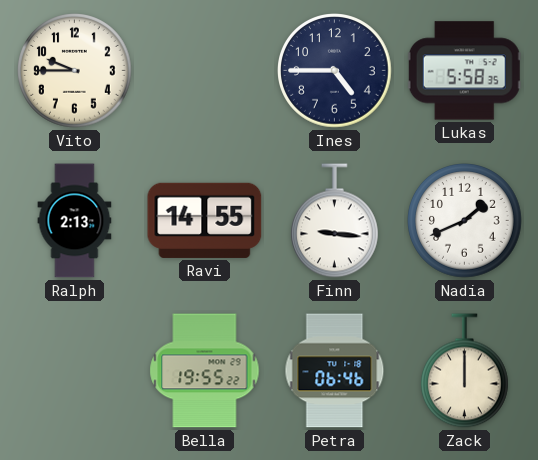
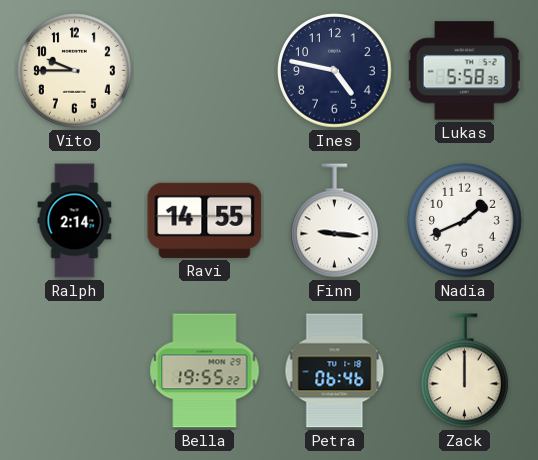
Ines: 4:45 -> 4:47 (335, 71)
Ralph: 2:13 -> 2:14 (75, 221)
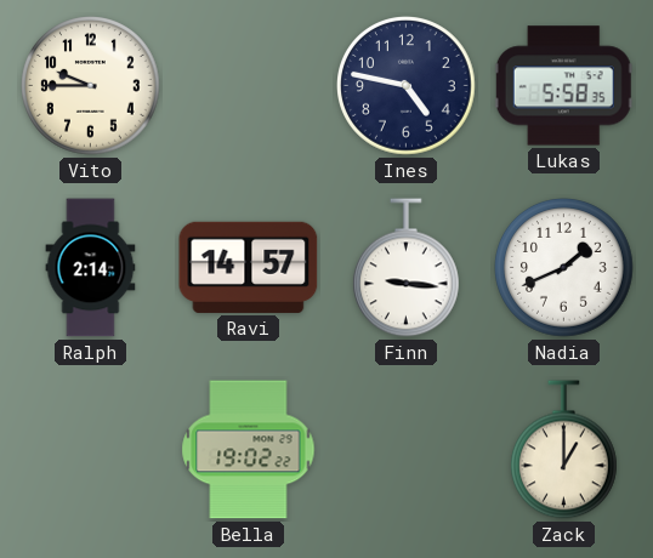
Ravi: 14:55 -> 14:57 (249, 267)
Bella: 19:55 -> 19:02 (249, 450)
Petra: 06:46 -> none (335, 371)
Zack: 12:00 -> 1:00 (564, 450)
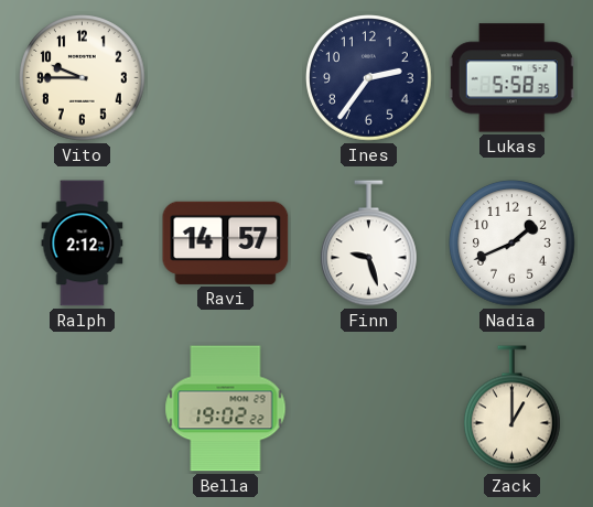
Ines: 4:47 -> 2:36 (369, 78)
Ralph: 2:14 -> 2:12 (83, 244)
Finn: 9:16 -> 9:27 (369, 244)
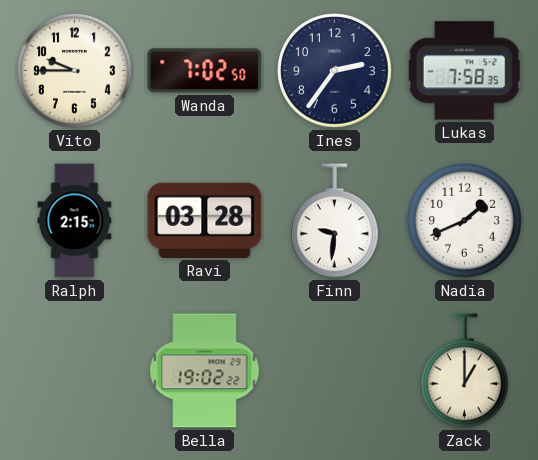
Wanda: none -> 7:02 (205, 71)
Lukas: 5:58 -> 7:58 (464, 71)
Ralph: 2:12 -> 2:15 (75, 221)
Ravi: 14:57 -> 03:28 (205, 220)
Finn: 9:27 -> 9:31 (335, 221)
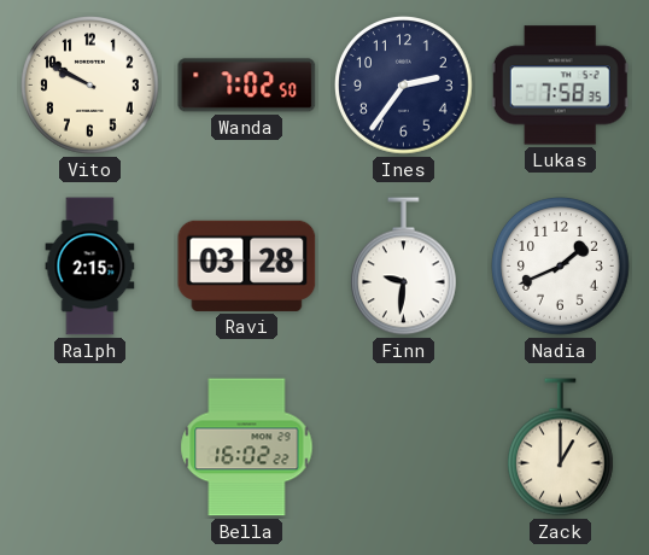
Vito: 9:45 -> 9:50 (90, 86)
Bella: 19:02 -> 16:02 (247, 448)
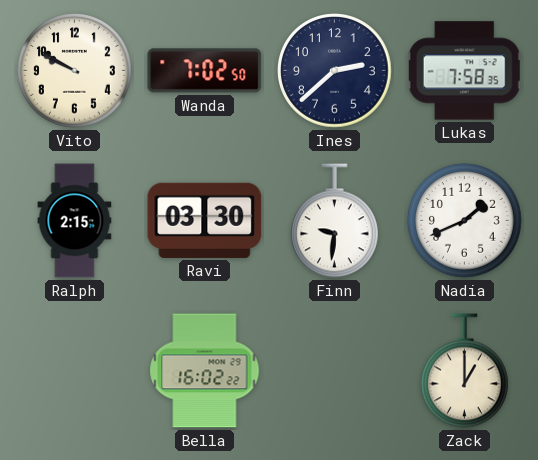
Ines: 2:36 -> 2:38 (335, 71)
Ravi: 03:28 -> 03:30 (205, 220)
